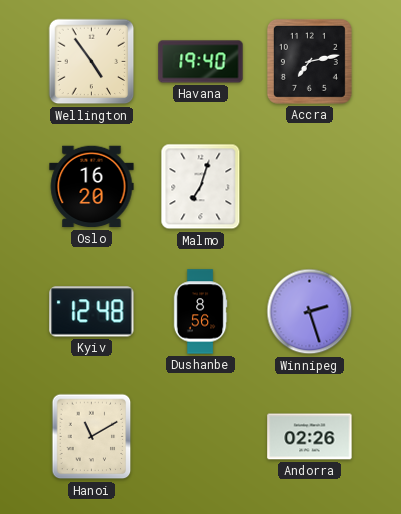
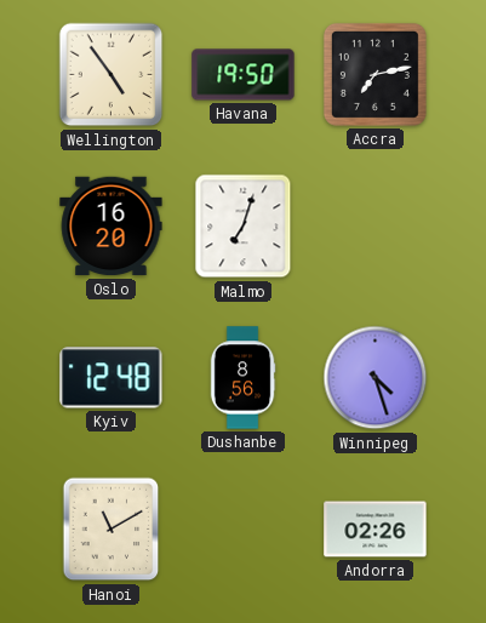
Havana: 19:40 -> 19:50 (244, 75)
Winnipeg: 2:27 -> 4:27 (376, 378)
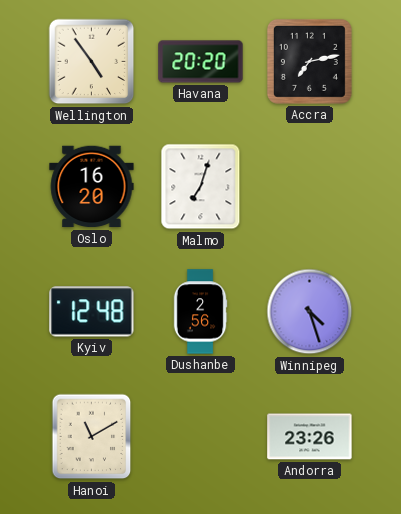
Havana: 19:50 -> 20:20 (201, 62)
Dushanbe: 8:56 -> 2:56 (200, 312)
Andorra: 02:26 -> 23:26 (310, 437)
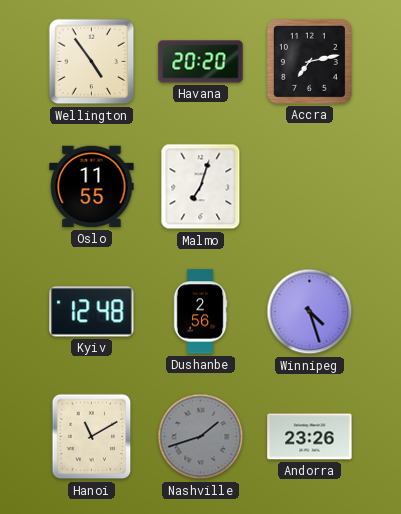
Oslo: 16:20 -> 11:55 (92, 187)
Nashville: none -> 1:42 (201, 437)
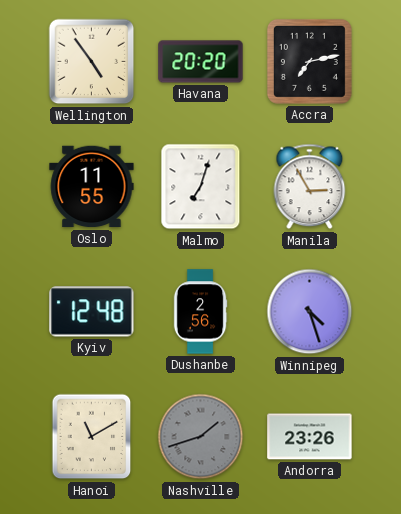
Manila: none -> 2:55 (310, 187)
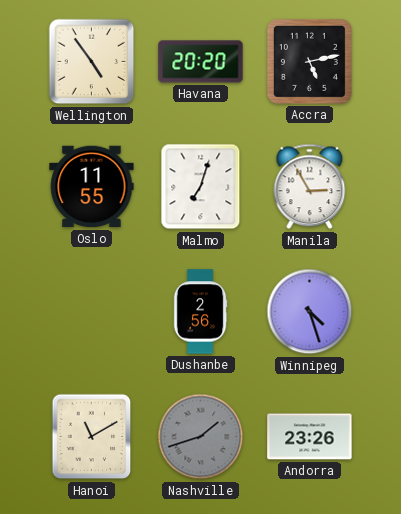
Accra: 7:13 -> 5:13 (309, 61)
Kyiv: 12:48 -> none (92, 312)
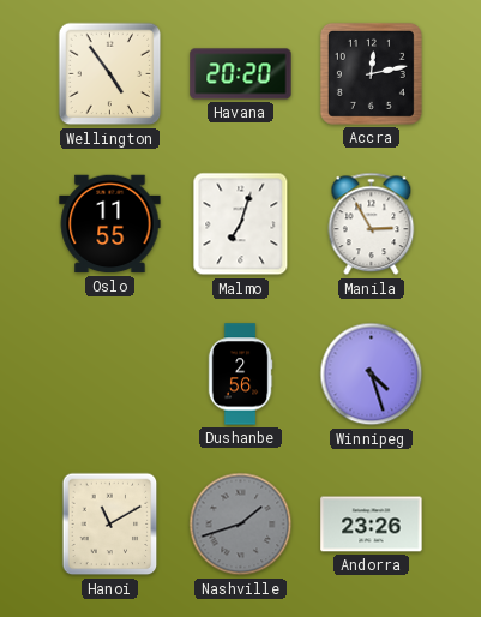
Accra: 5:13 -> 12:13 (371, 73)
